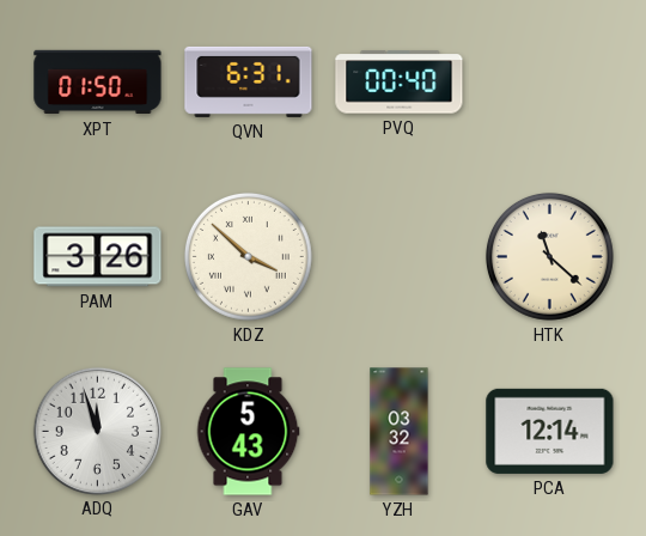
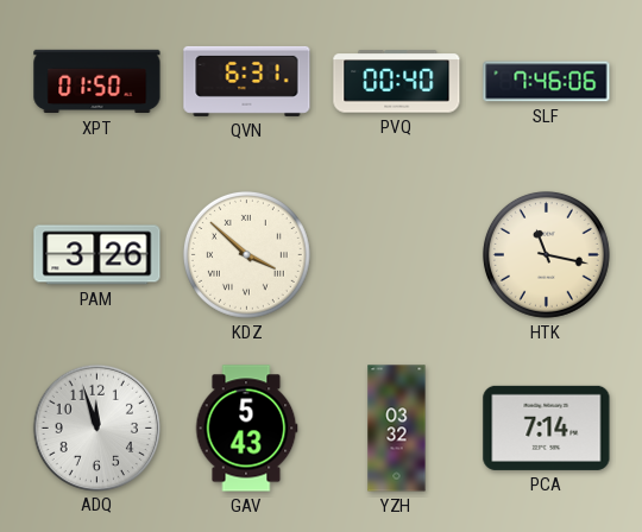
SLF: none -> 7:46 (547, 82)
HTK: 11:22 -> 11:17 (546, 254)
PCA: 12:14 -> 7:14 (547, 427)
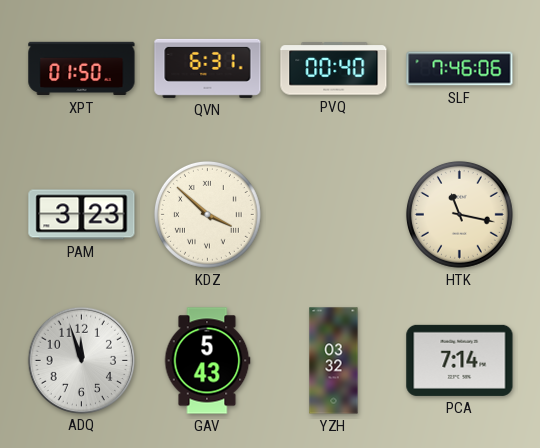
PAM: 3:26 -> 3:23 (82, 215)
